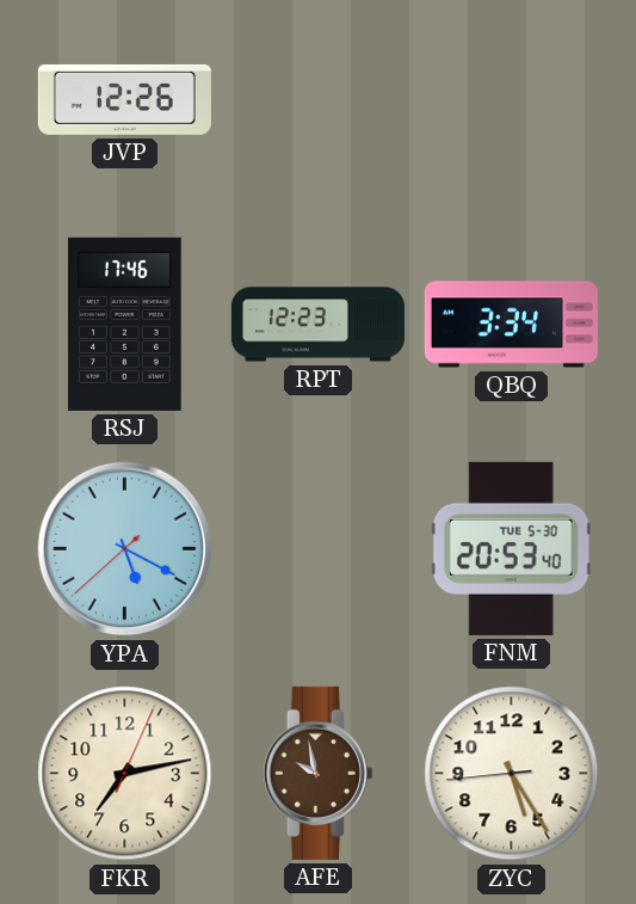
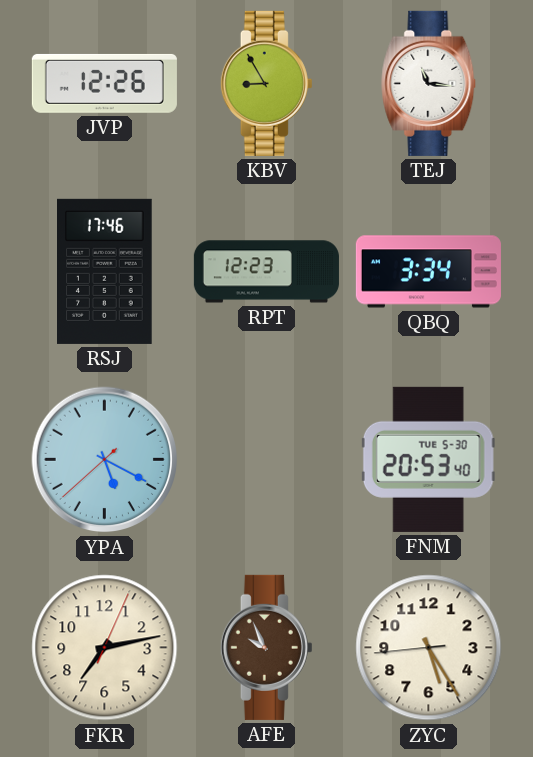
KBV: none -> 8:55 (266, 83)
TEJ: none -> 11:16 (429, 83)
AFE: 9:58 -> 9:56 (266, 647)
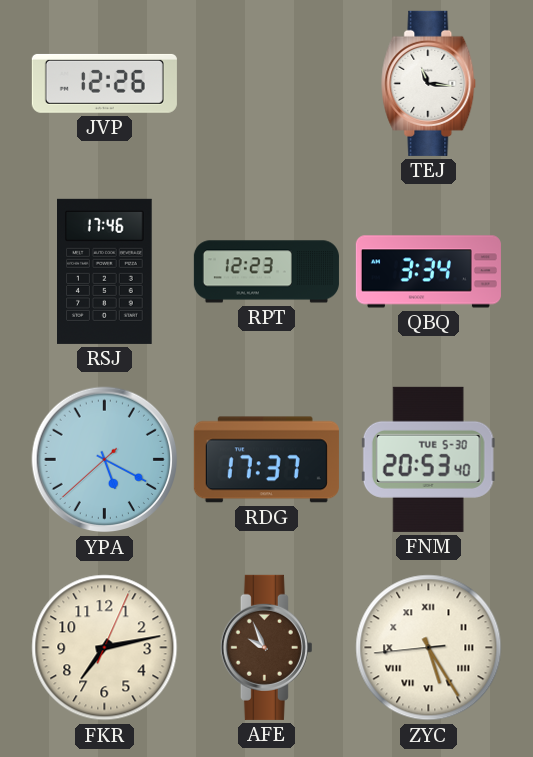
KBV: 8:55 -> none (266, 83)
RDG: none -> 17:37 (266, 460)
ZYC numerals: Arabic -> Roman (429, 648)
